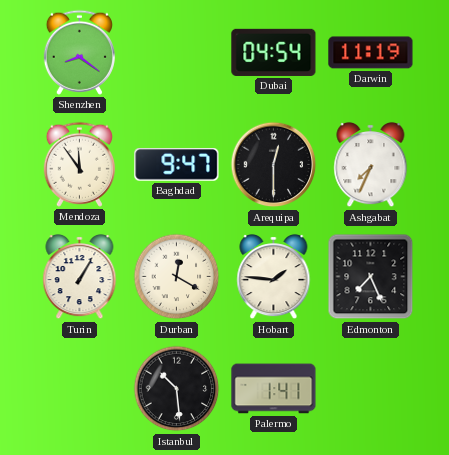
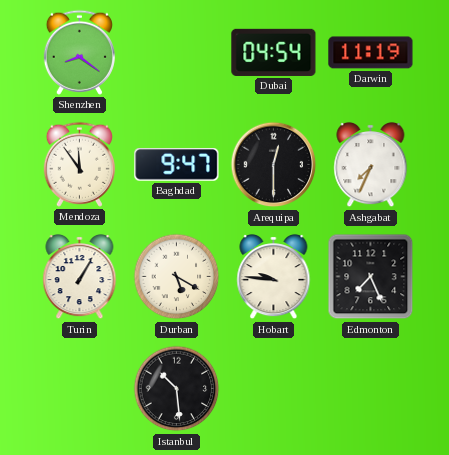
Durban: 12:20 -> 5:20 (177, 277)
Hobart: 1:46 -> 9:46 (274, 277)
Palermo: 1:41 -> none (274, 389)
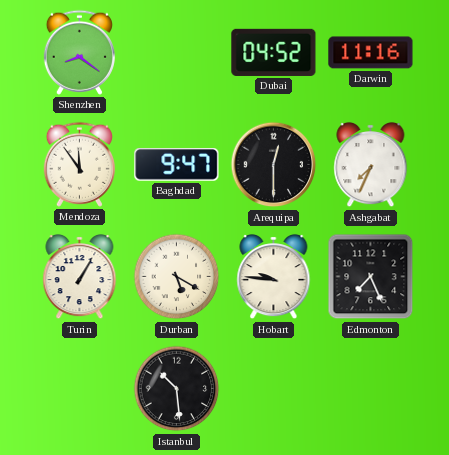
Dubai: 04:54 -> 04:52 (274, 52)
Darwin: 11:19 -> 11:16 (371, 53)
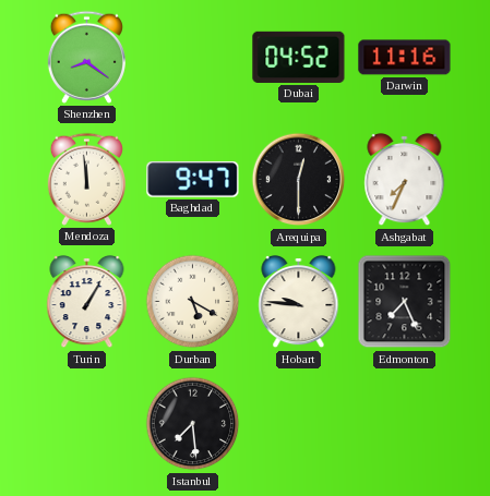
Mendoza: 11:54 -> 11:59 (86, 179)
Istanbul: 10:29 -> 7:29 (193, 424)
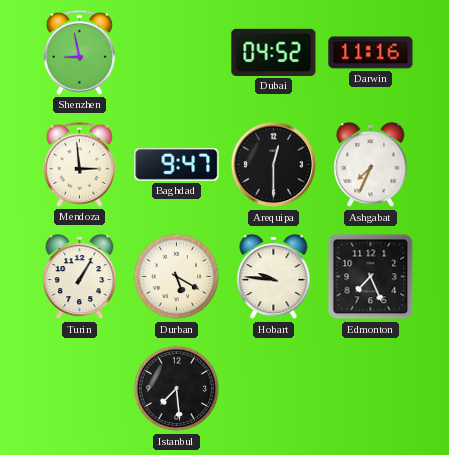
Shenzhen: 8:21 -> 8:58 (79, 52)
Mendoza: 11:59 -> 2:59 (79, 164)
